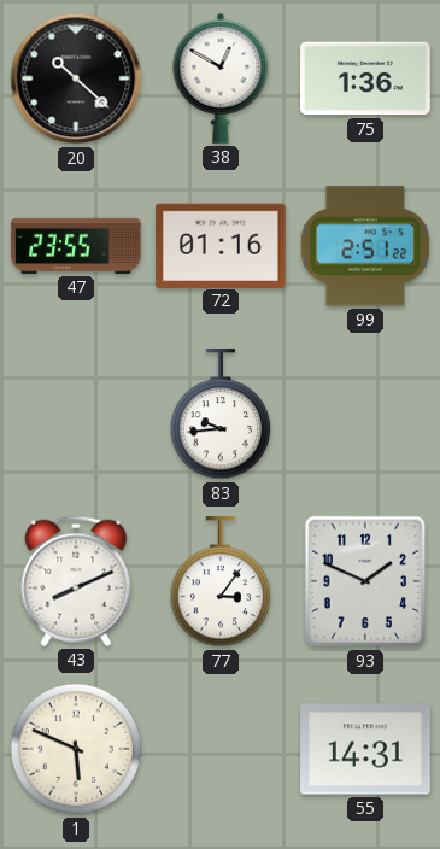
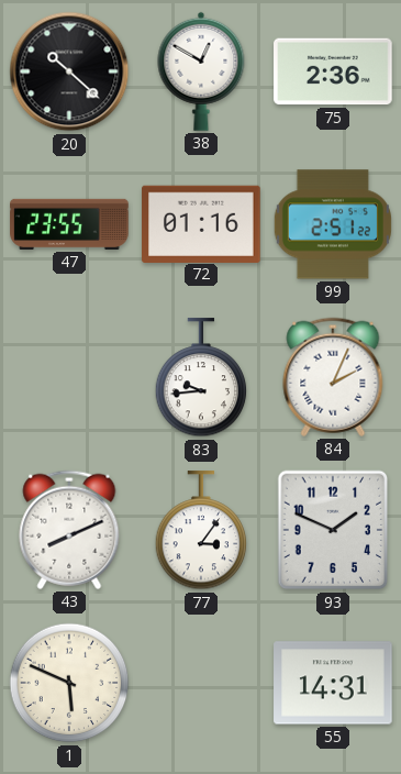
75: 1:36 -> 2:36 (333, 71)
84: none -> 2:04 (333, 377)
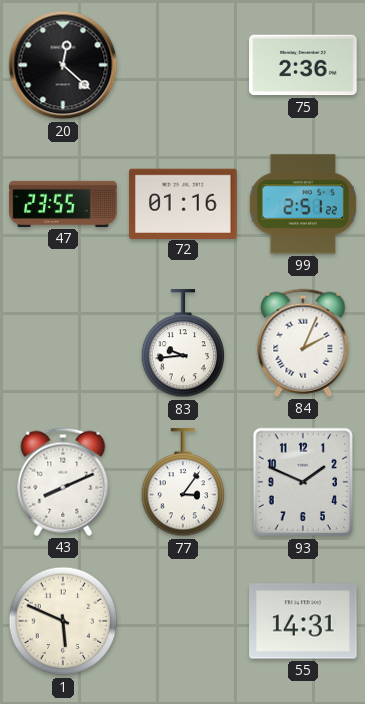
20: 10:22 -> 12:22 (63, 65)
38: 12:50 -> none (201, 71)
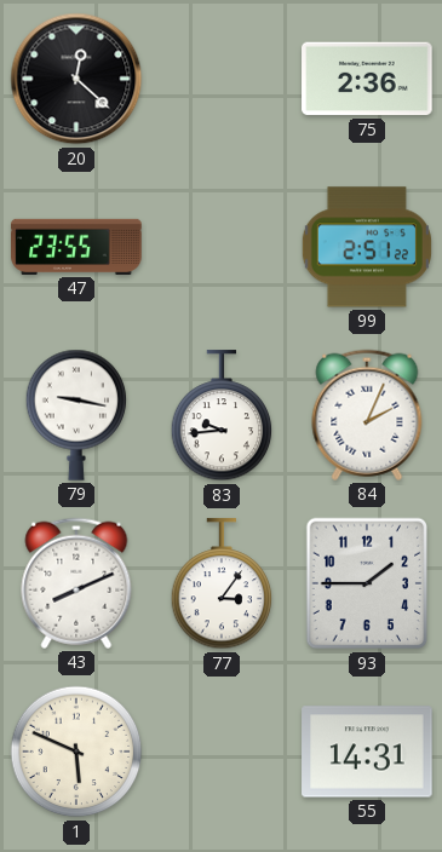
72: 01:16 -> none (183, 203)
79: none -> 9:17 (76, 415)
93: 1:49 -> 1:45 (367, 583)
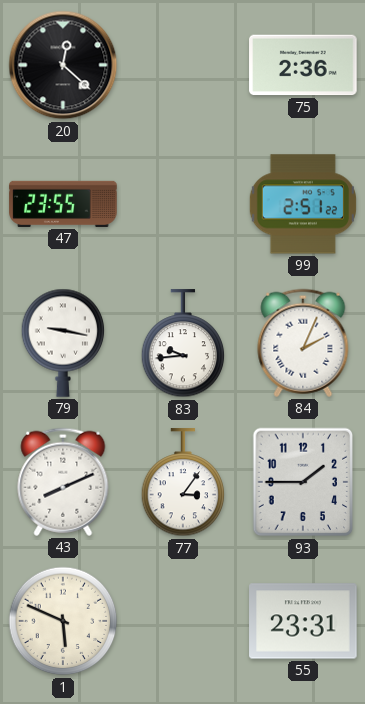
55: 14:31 -> 23:31 (303, 621)
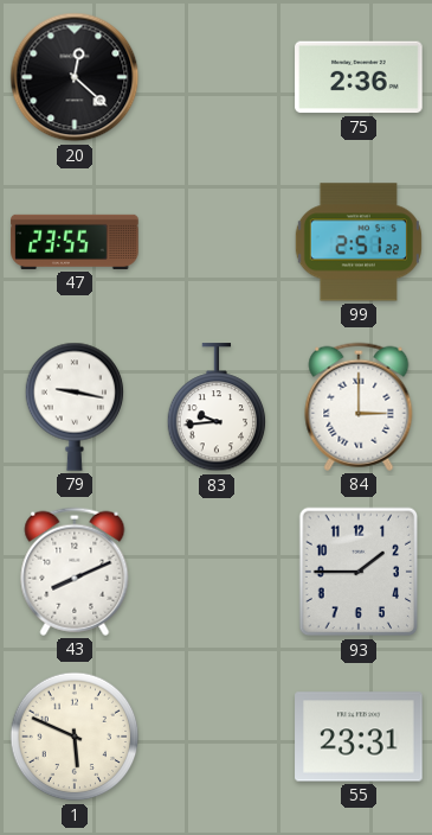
84: 2:04 -> 3:00 (359, 407)
77: 3:06 -> none (183, 483)
